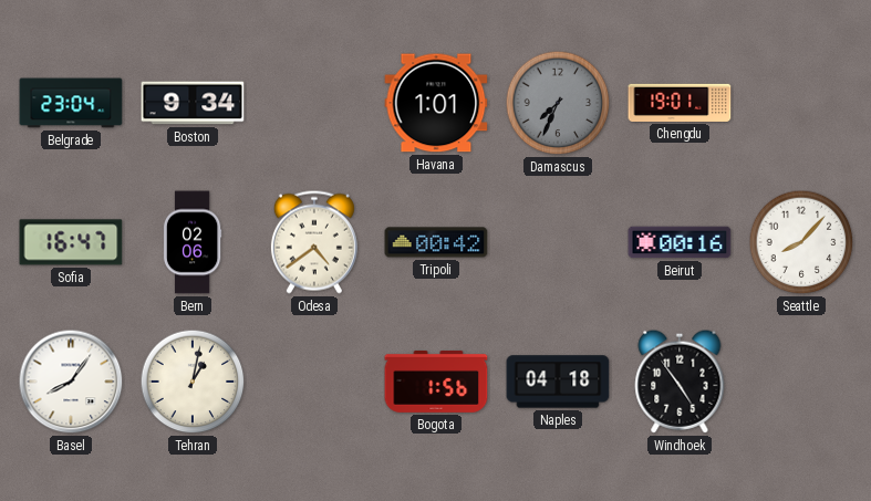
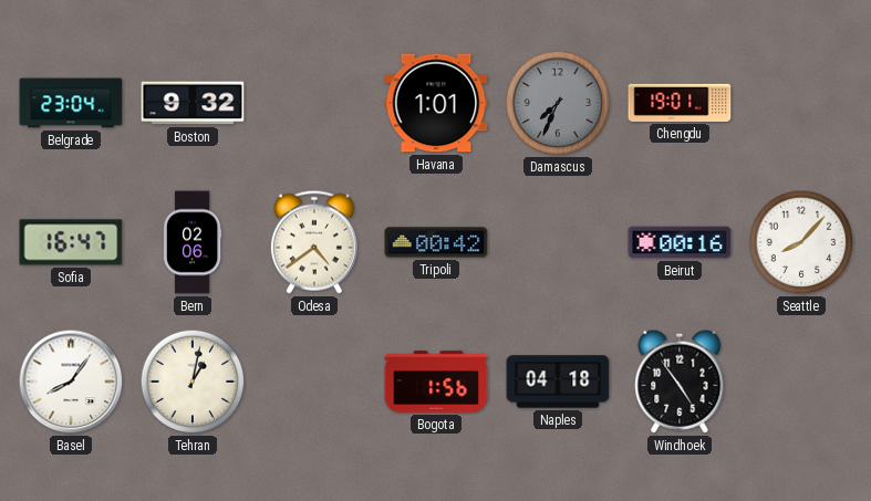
Boston: 9:34 -> 9:32 (193, 103)
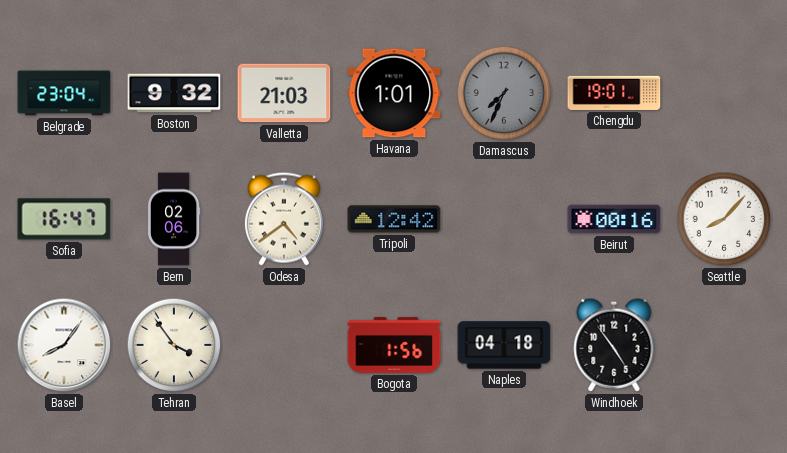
Valletta: none -> 21:03 (284, 93)
Tripoli: 00:42 -> 12:42 (394, 219)
Tehran: 1:02 -> 3:54 (174, 345)
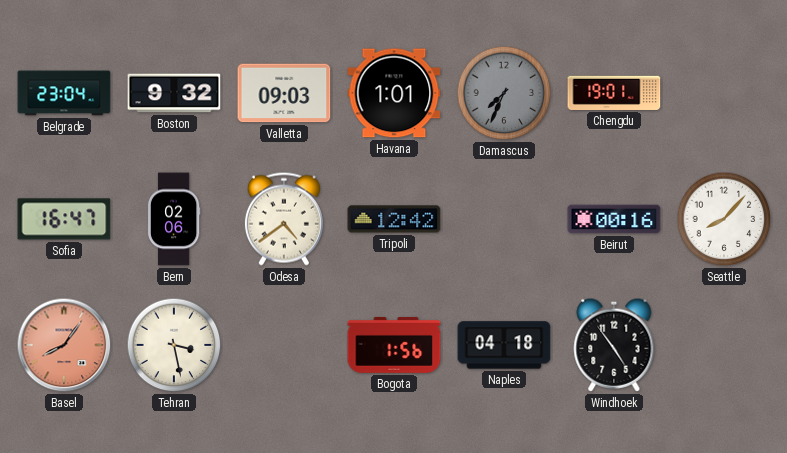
Valletta: 21:03 -> 09:03 (284, 93)
Basel dial: white -> salmon (64, 345)
Tehran: 3:54 -> 3:28 (174, 345)
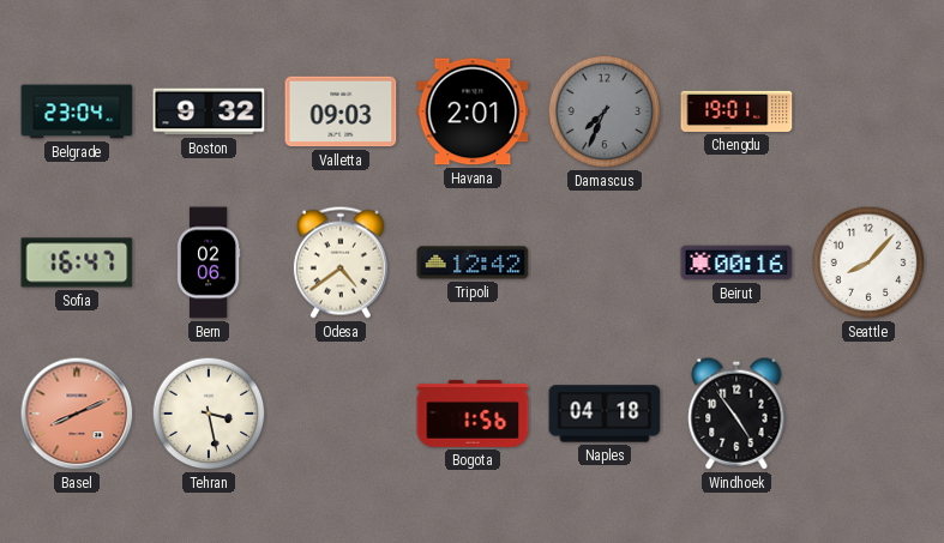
Havana: 1:01 -> 2:01 (473, 111)
Basel: 8:06 -> 8:11 (77, 414)
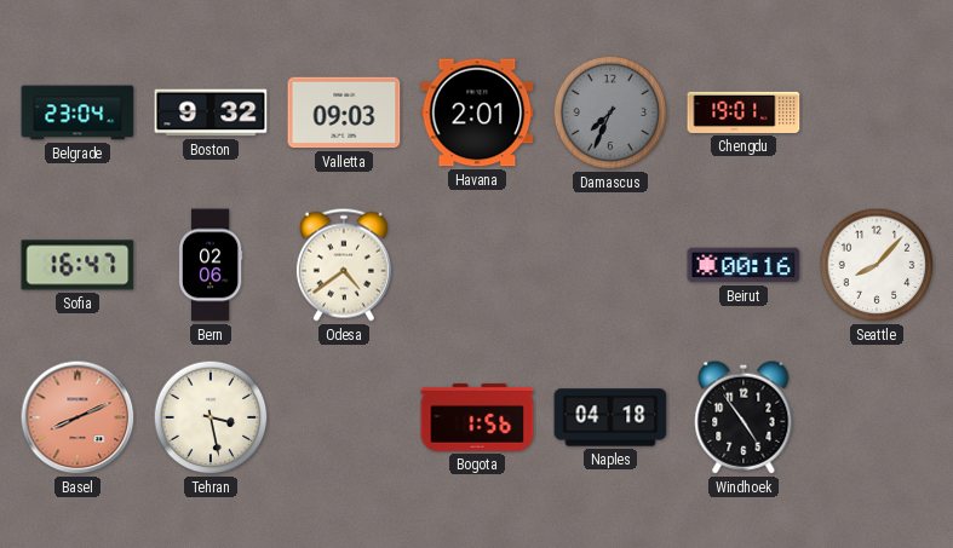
Tripoli: 12:42 -> none (473, 263)
